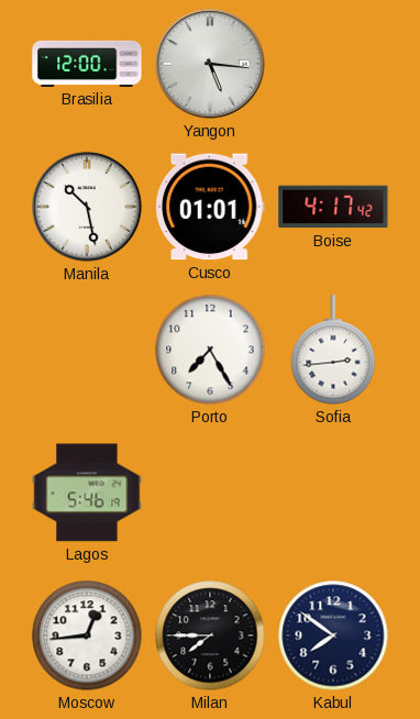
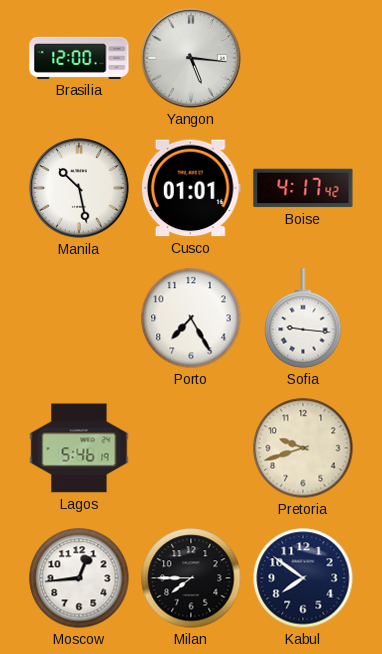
Sofia: 2:44 -> 9:16 (303, 318)
Pretoria: none -> 9:42 (303, 448)
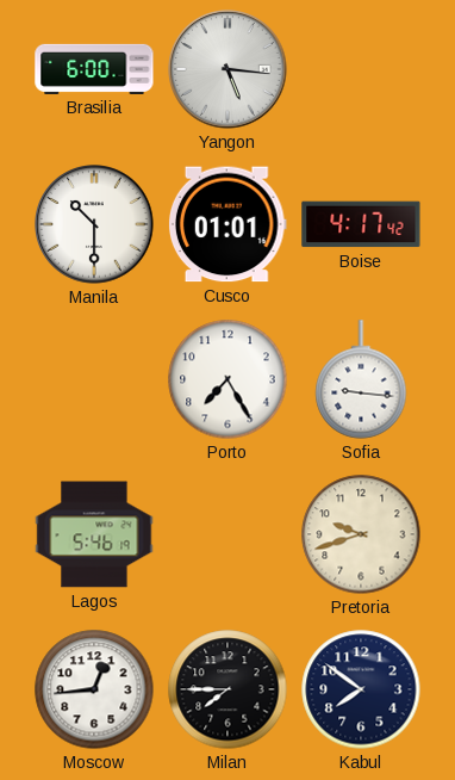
Brasilia: 12:00 -> 6:00 (94, 69)
Manila: 10:28 -> 10:30 (94, 224)
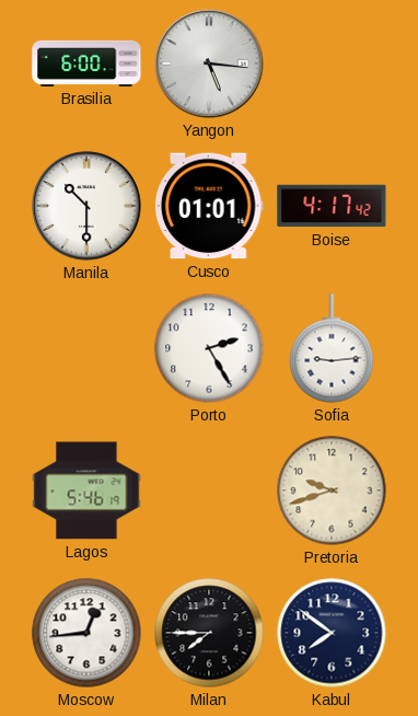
Porto: 7:25 -> 2:25 (209, 348)
Sofia: 9:16 -> 9:14 (332, 348)
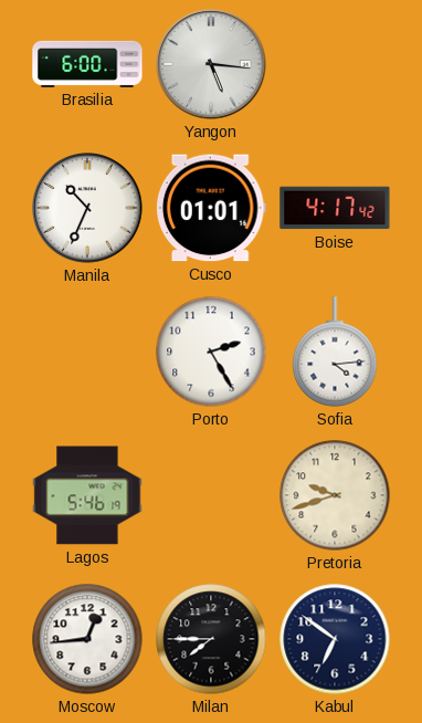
Manila: 10:30 -> 10:34 (87, 208)
Sofia: 9:14 -> 4:14 (335, 352)
Kabul: 7:51 -> 6:51 (335, 639)
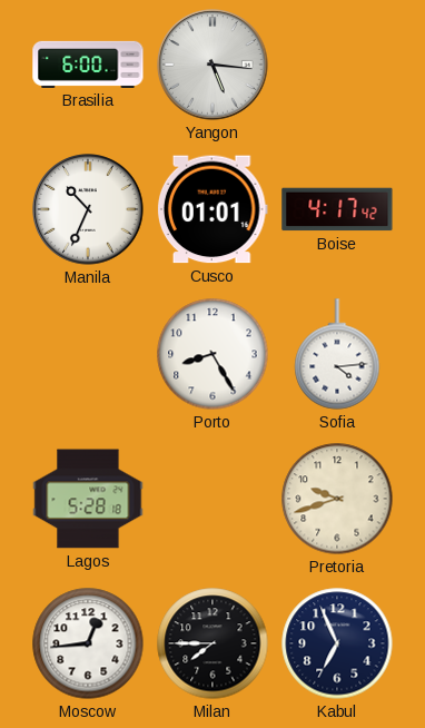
Porto: 2:25 -> 8:25 (212, 354)
Lagos: 5:46 -> 5:28 (88, 499)
Kabul: 6:51 -> 6:56 (337, 643)
